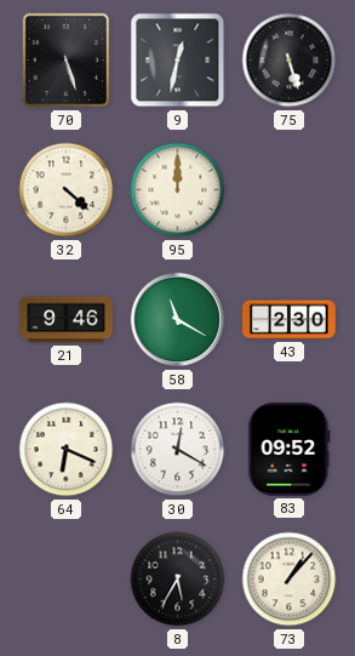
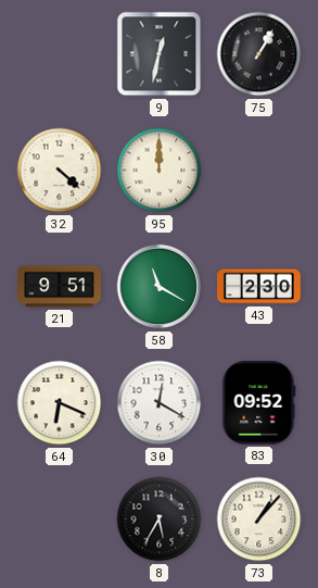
70: 5:27 -> none (67, 61)
75: 5:27 -> 1:05 (259, 54)
21: 9:46 -> 9:51 (60, 287)
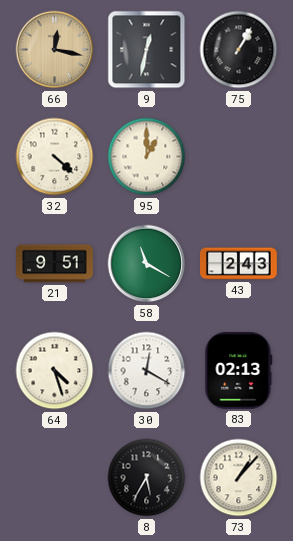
66: none -> 12:17 (55, 50)
95: 12:00 -> 1:00 (147, 157)
43: 2:30 -> 2:43 (239, 264)
64: 6:19 -> 4:27 (55, 371)
83: 09:52 -> 02:13 (239, 371)
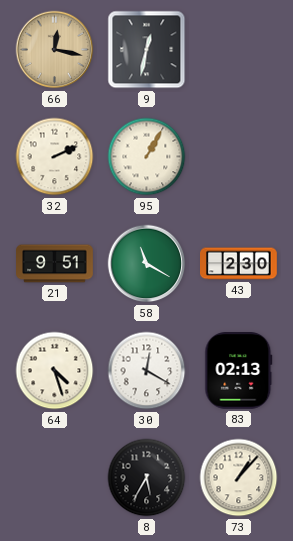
75: 1:05 -> none (239, 50)
32: 4:22 -> 2:11 (55, 157)
95: 1:00 -> 1:05 (147, 157)
43: 2:43 -> 2:30 (239, 264)
